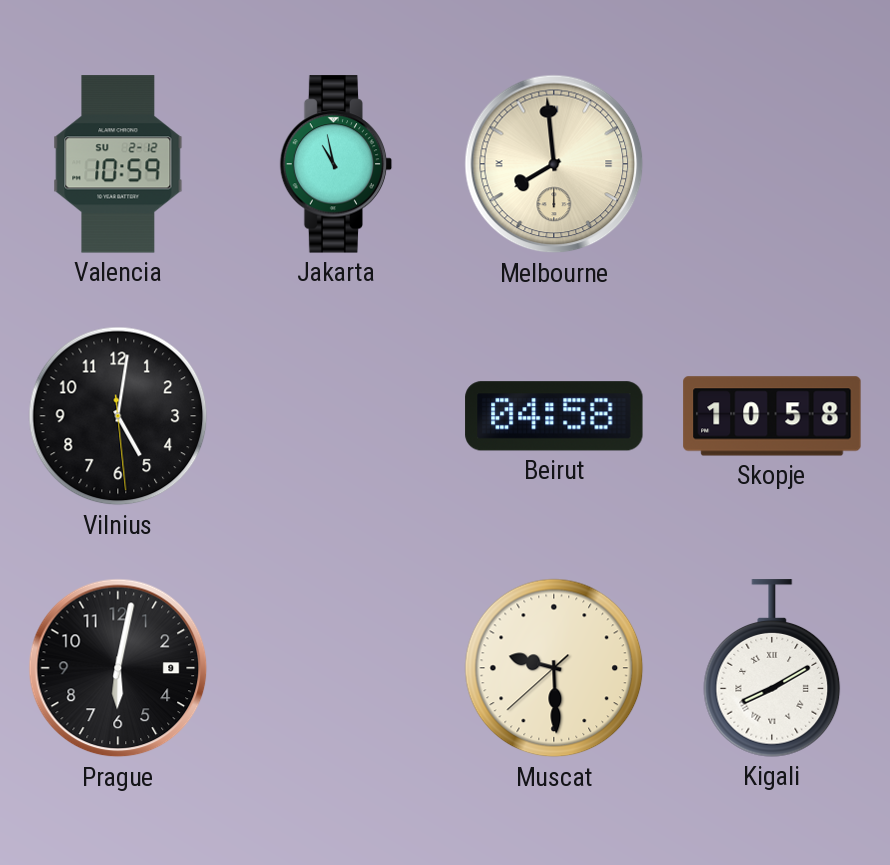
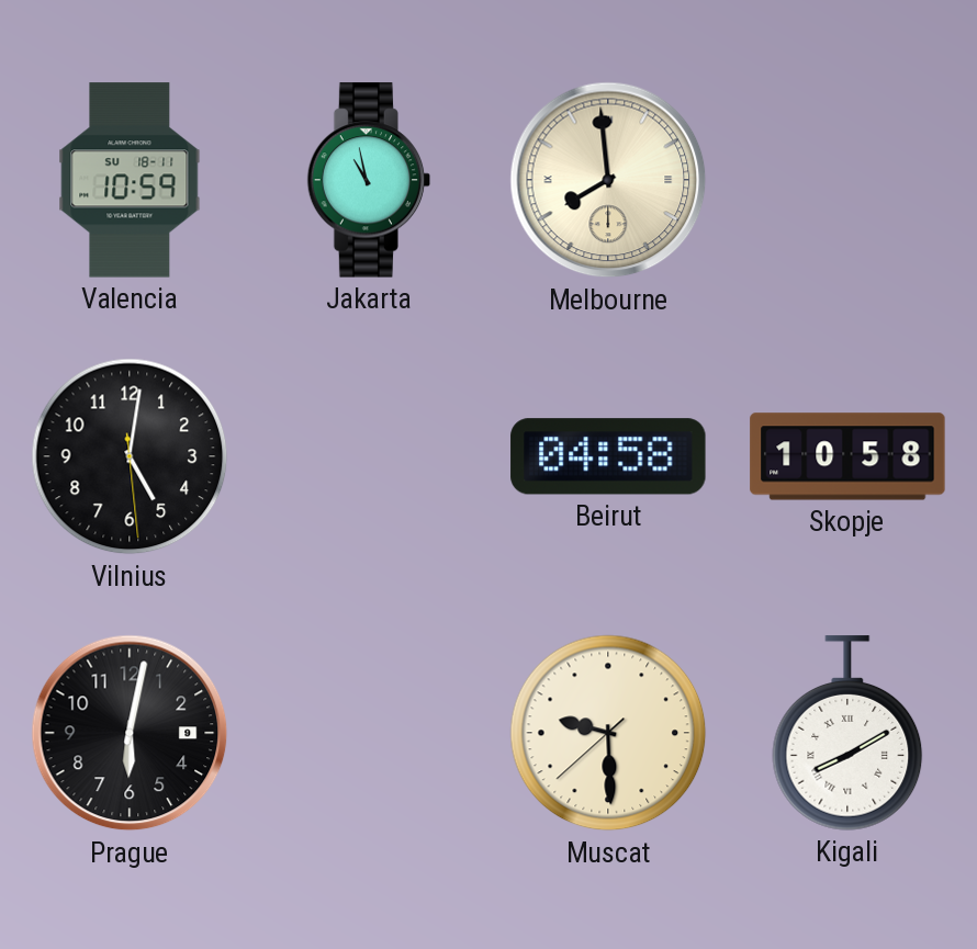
Valencia date: SU 2-12 -> SU 18-11 (130, 180)
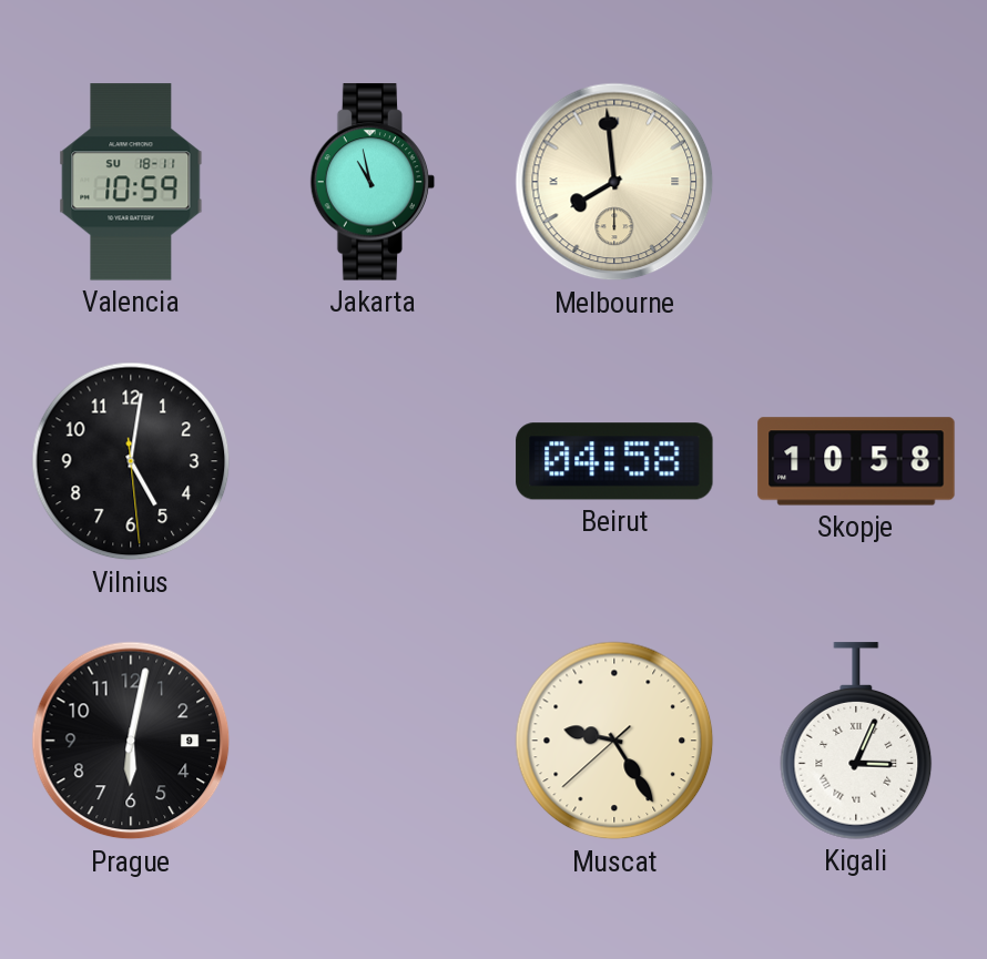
Muscat: 9:29 -> 9:24 (614, 741)
Kigali: 8:10 -> 3:04 (856, 741)
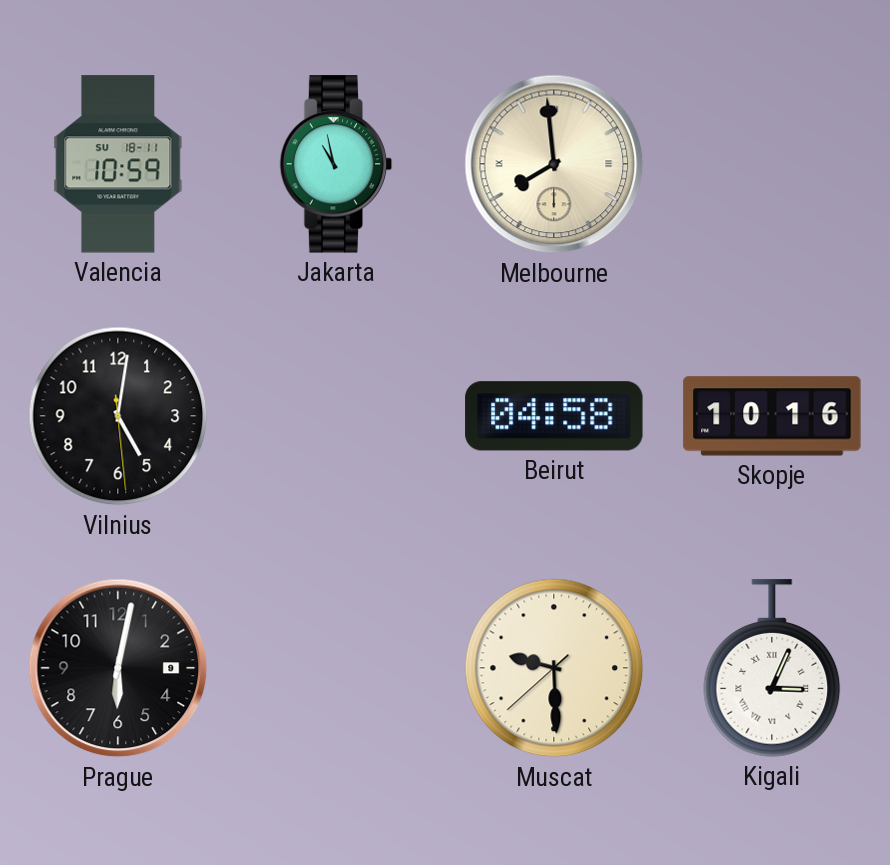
Skopje: 10:58 -> 10:16 (772, 416)
Muscat: 9:24 -> 9:29 (554, 668)
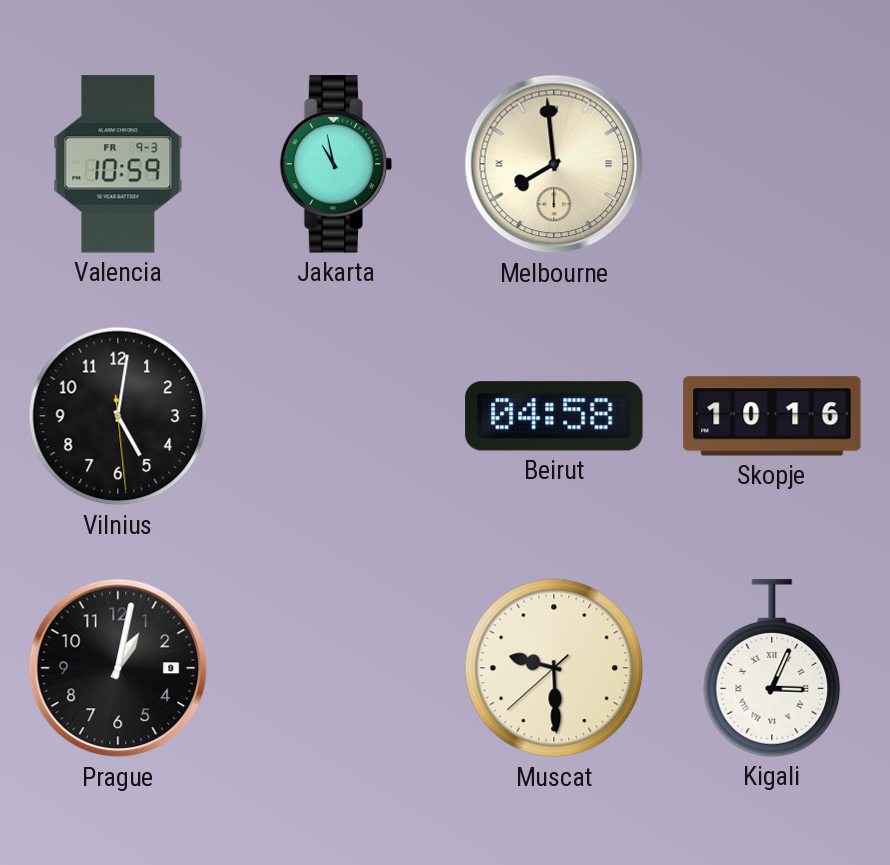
Valencia date: SU 18-11 -> FR 9-3 (118, 164)
Prague: 6:02 -> 1:02 (118, 668)
